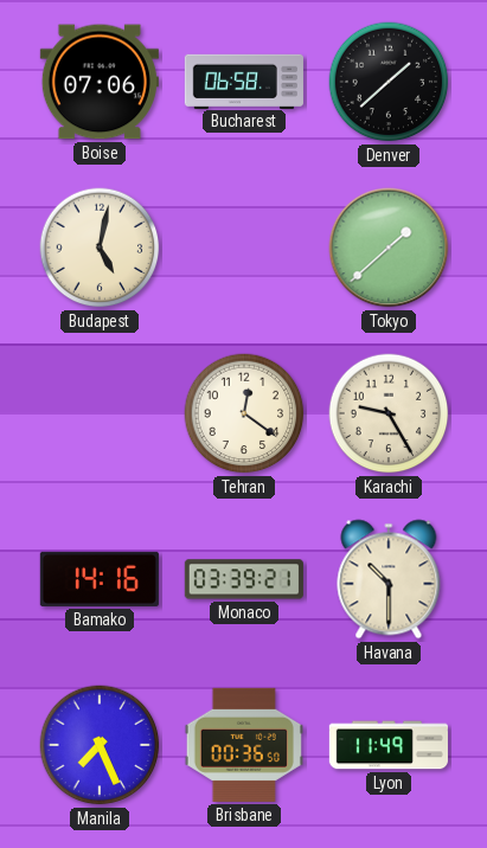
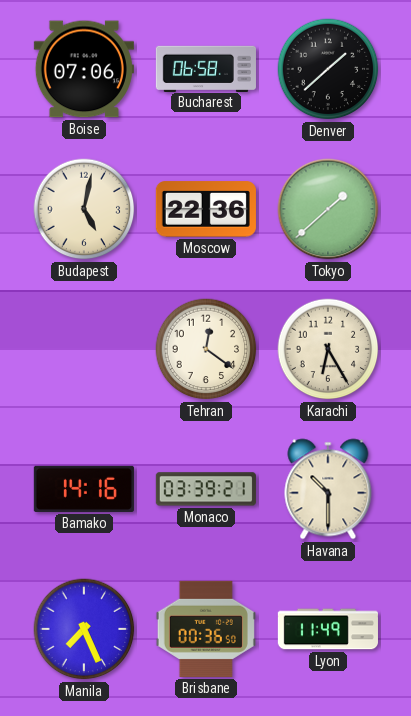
Moscow: none -> 22:36 (206, 209)
Karachi: 9:25 -> 6:25 (328, 349)
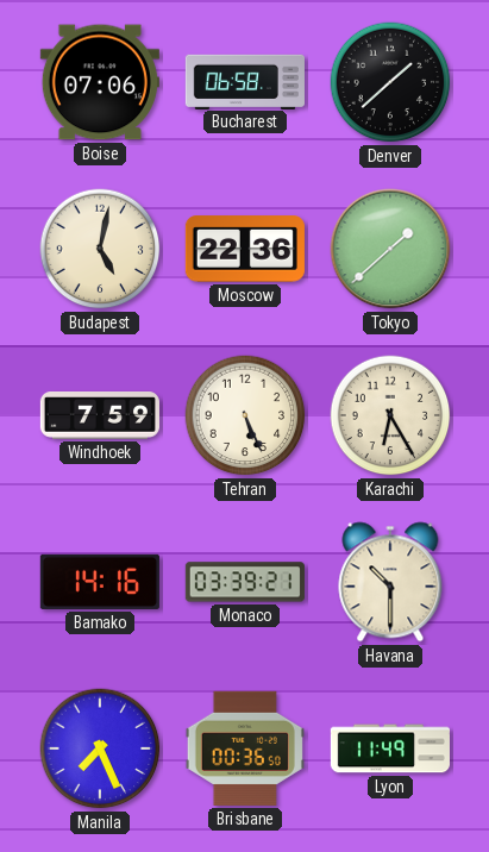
Windhoek: none -> 7:59 (100, 416)
Tehran: 12:21 -> 5:26 (245, 415)
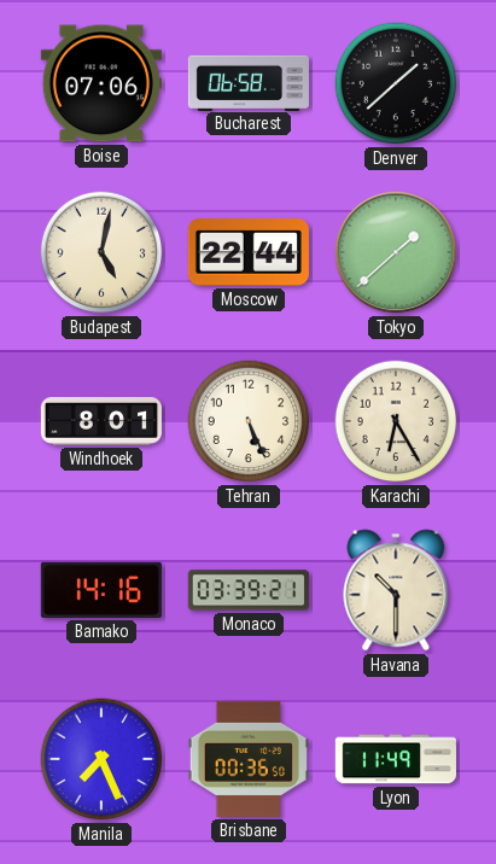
Moscow: 22:36 -> 22:44 (249, 252)
Windhoek: 7:59 -> 8:01 (101, 422)
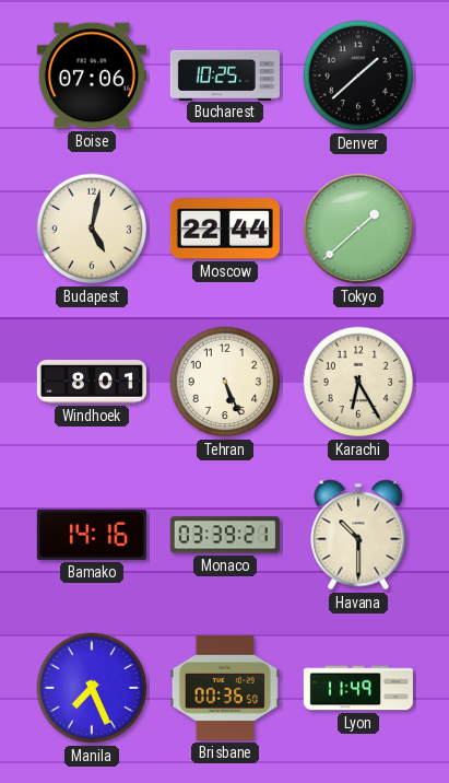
Bucharest: 06:58 -> 10:25 (225, 74)
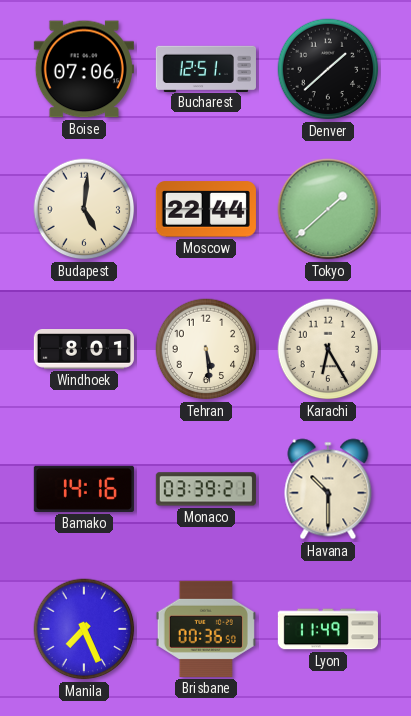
Bucharest: 10:25 -> 12:51 (206, 68)
Budapest: 5:02 -> 5:01 (84, 209)
Tehran: 5:26 -> 5:29 (206, 349)
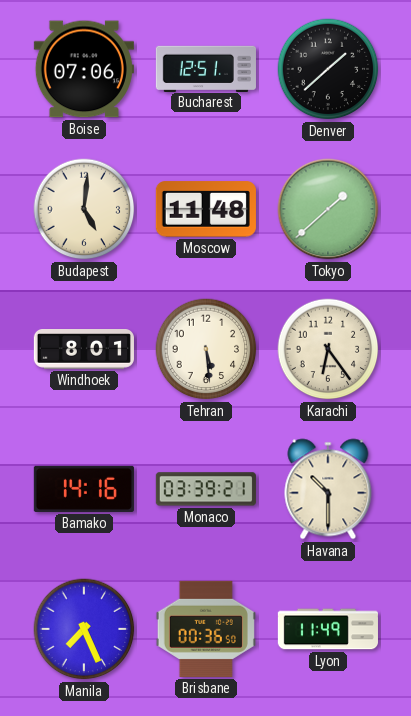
Moscow: 22:44 -> 11:48 (206, 209)
Karachi: 6:25 -> 6:24 (328, 349)
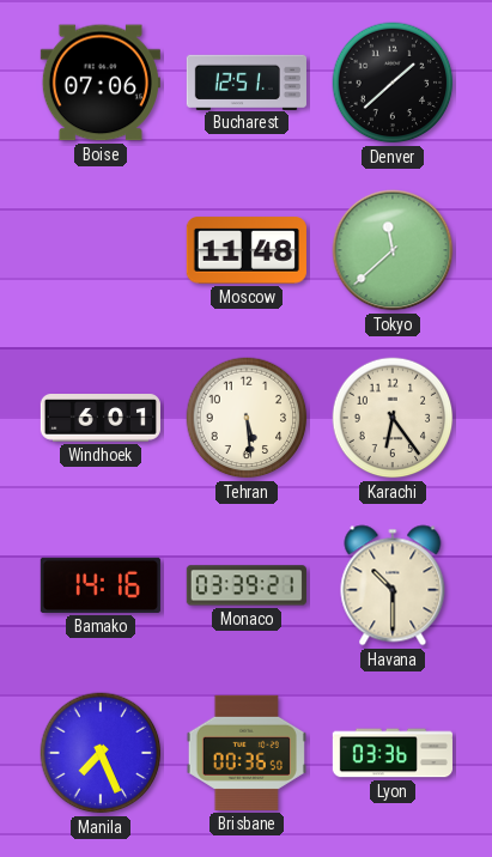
Budapest: 5:01 -> none (84, 209)
Tokyo: 1:38 -> 11:38 (393, 250)
Windhoek: 8:01 -> 6:01 (101, 419)
Lyon: 11:49 -> 03:36 (393, 753)
